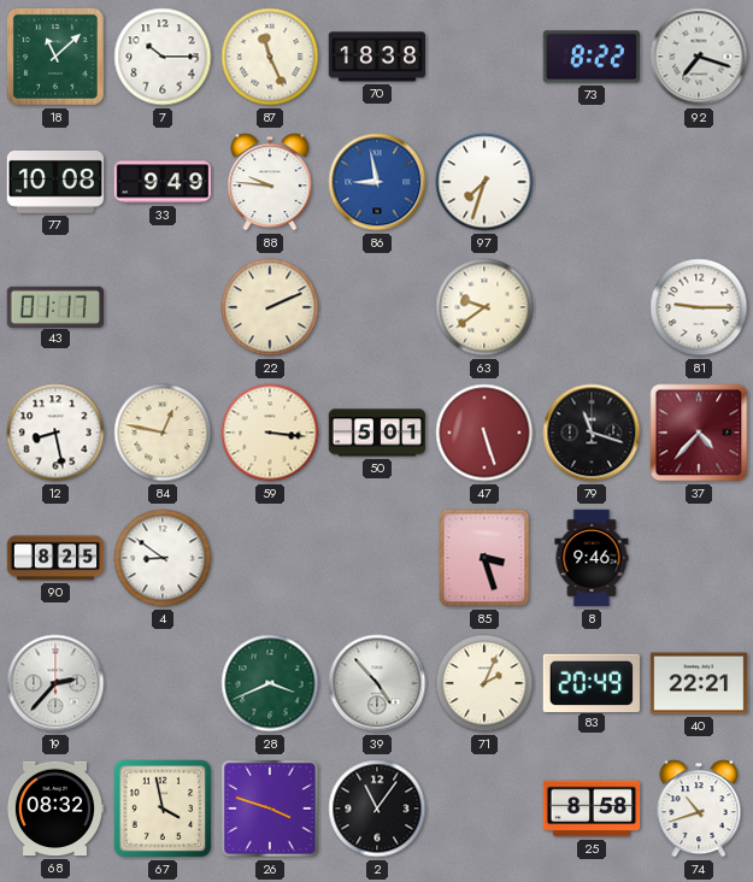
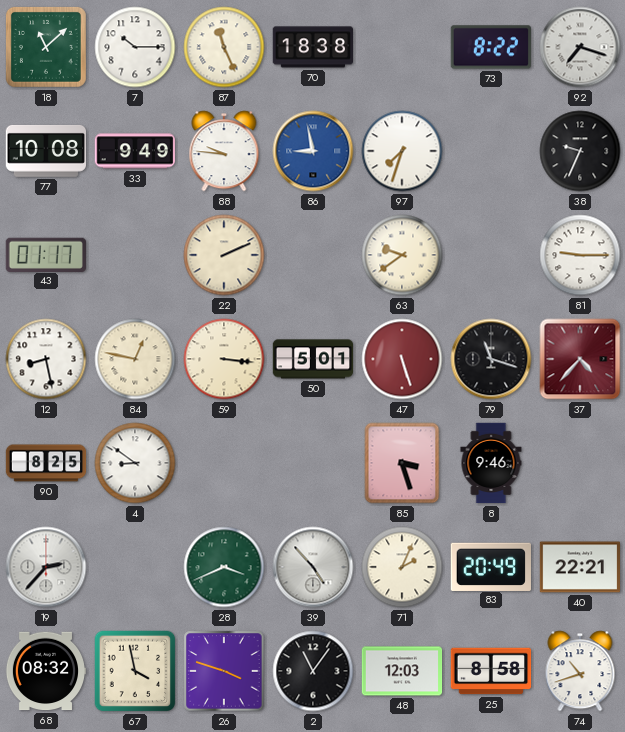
38: none -> 9:34 (580, 151)
48: none -> 12:03 (402, 671)
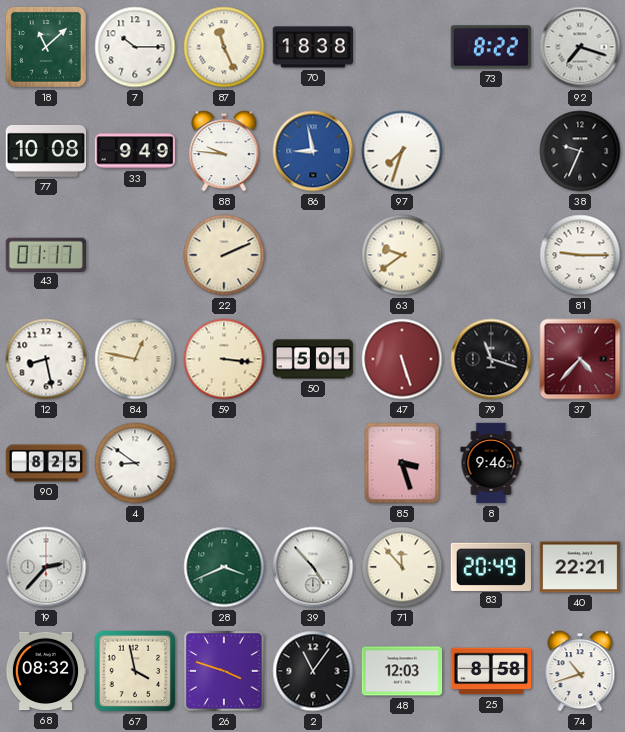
71: 2:04 -> 11:53 (402, 567)
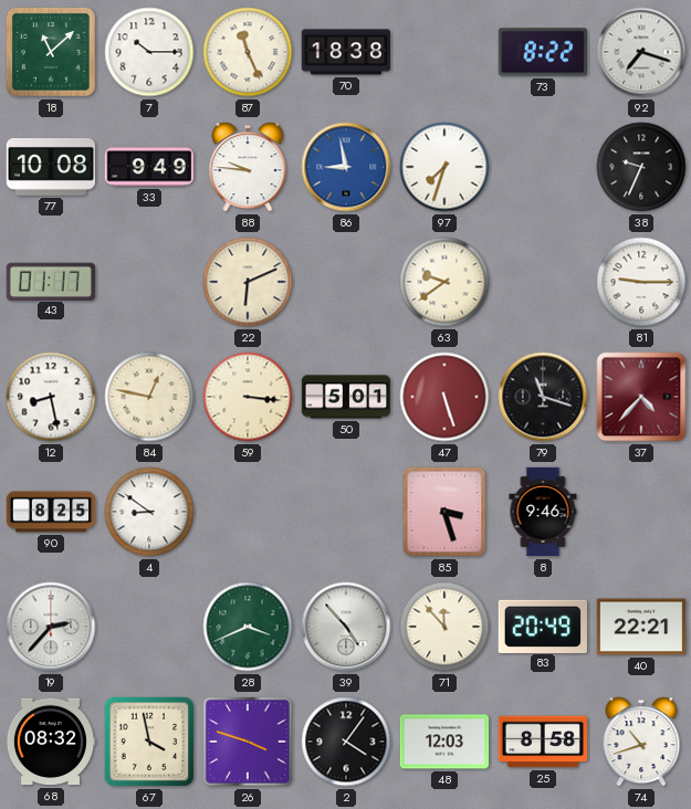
22: 2:11 -> 6:11 (248, 282)
2: 11:06 -> 4:06 (346, 742)
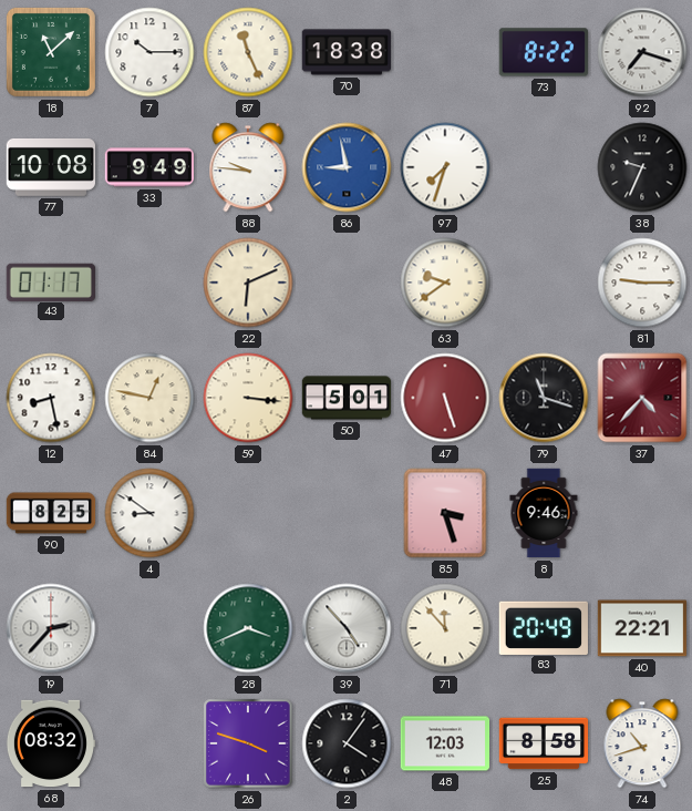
67: 3:58 -> none (149, 742)
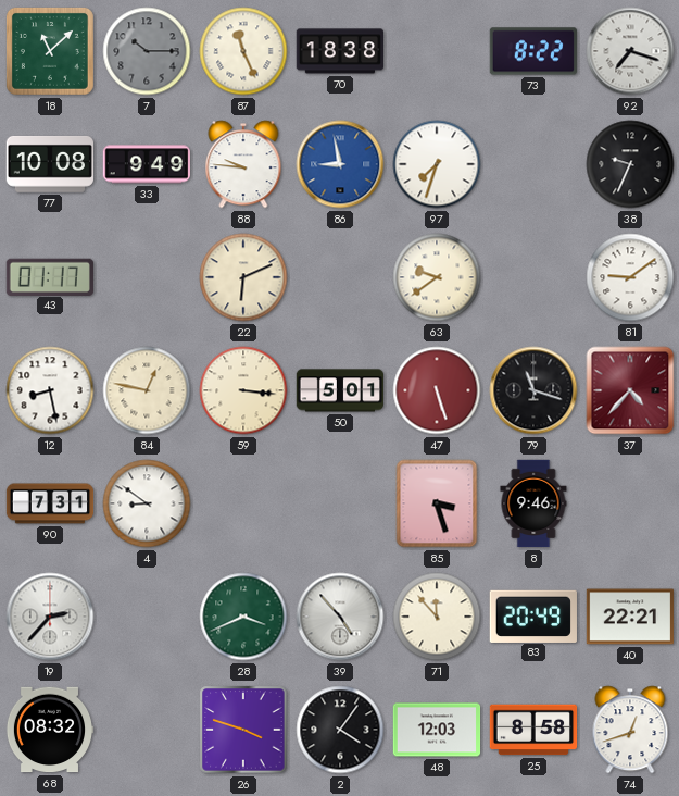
7 dial: white -> grey (147, 51)
81: 9:15 -> 9:09 (630, 277)
90: 8:25 -> 7:31 (50, 503)
74: 10:42 -> 12:42 (630, 730)
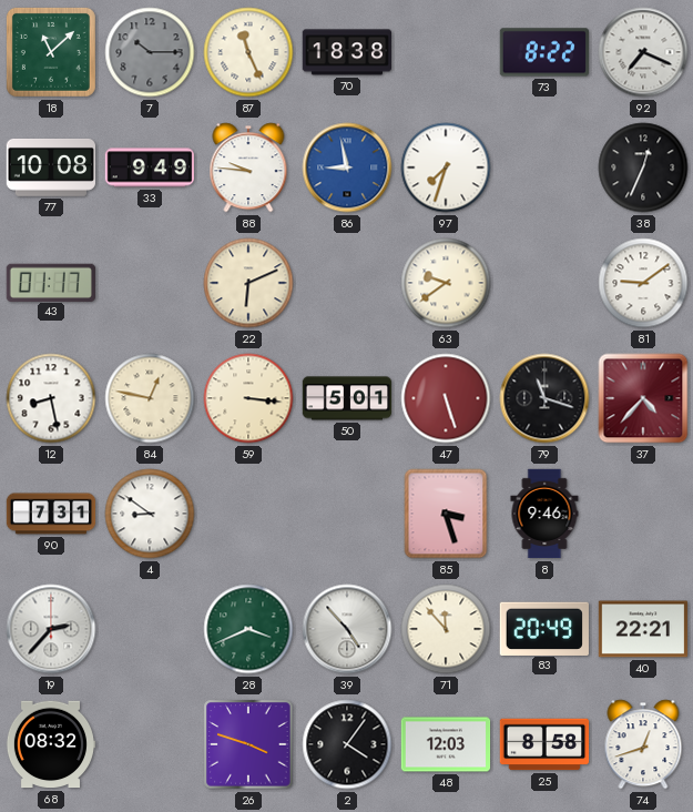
92: 7:18 -> 7:19 (643, 52)
38: 9:34 -> 12:34 (643, 168)
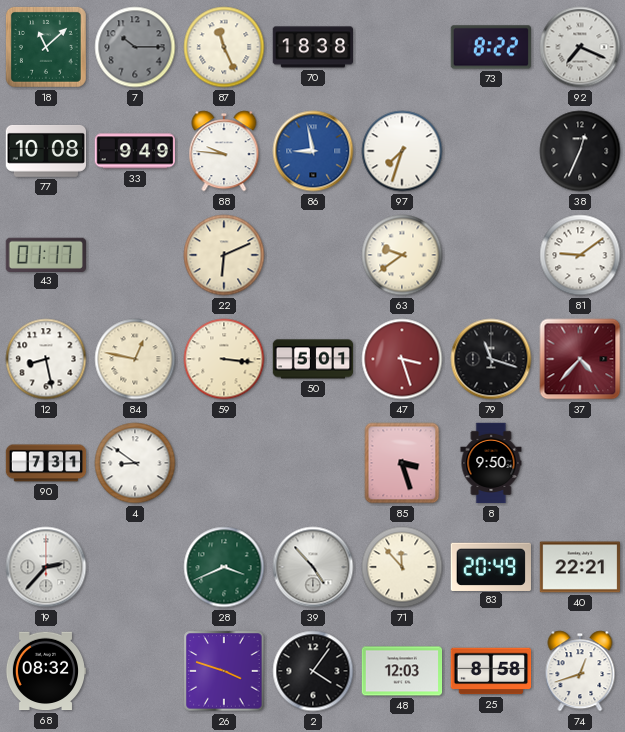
47: 5:27 -> 3:27 (402, 359)
8: 9:46 -> 9:50 (491, 463)
